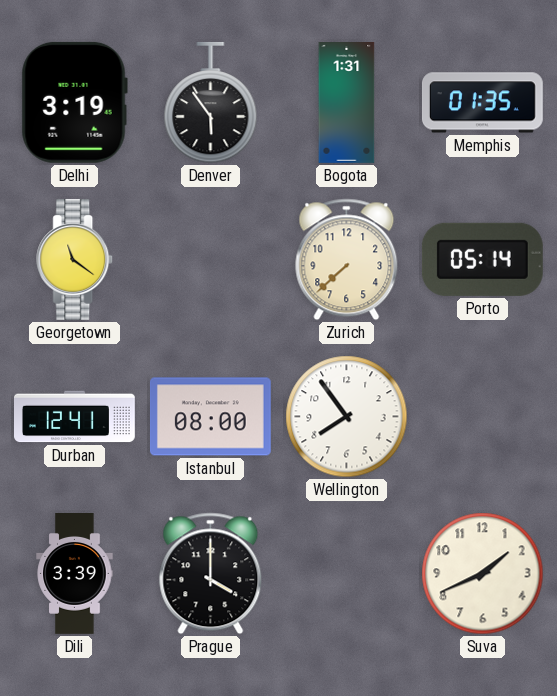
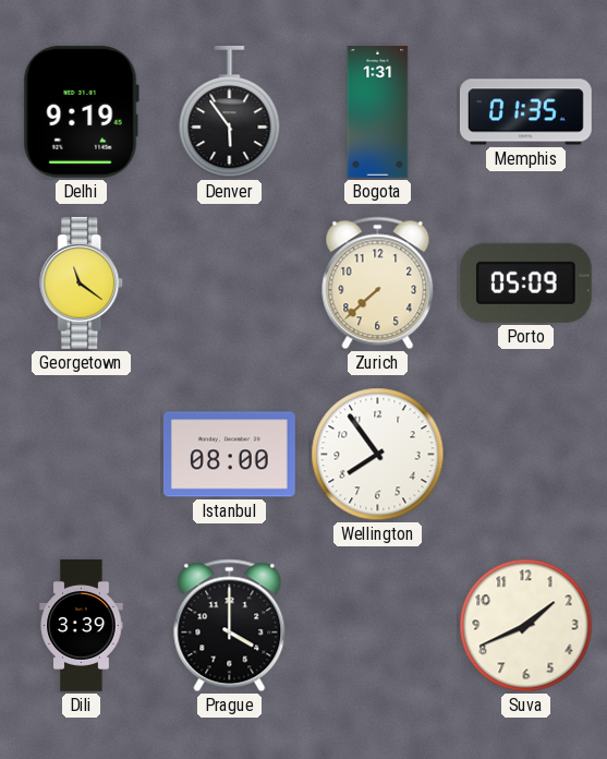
Delhi: 3:19 -> 9:19 (81, 111)
Porto: 05:14 -> 05:09 (525, 282)
Durban: 12:41 -> none (75, 417)
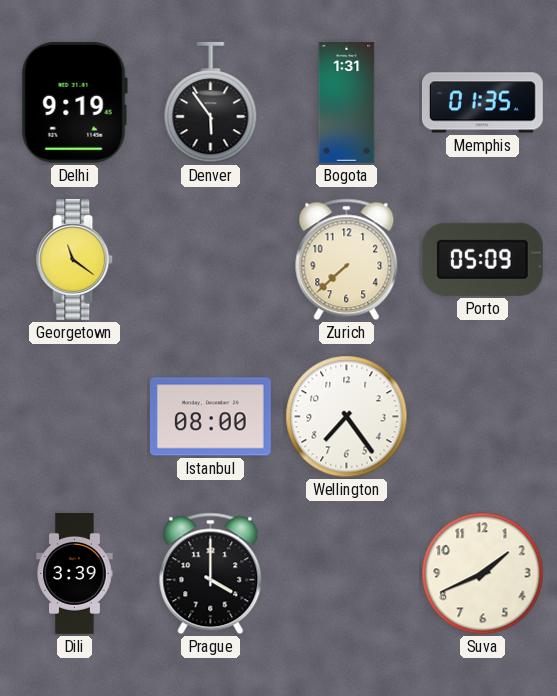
Wellington: 7:54 -> 7:24 (347, 417)
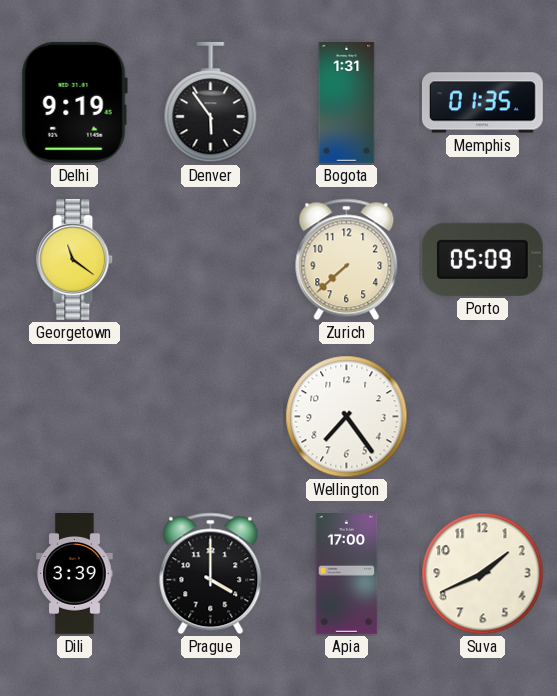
Istanbul: 08:00 -> none (210, 417)
Apia: none -> 17:00 (347, 574)
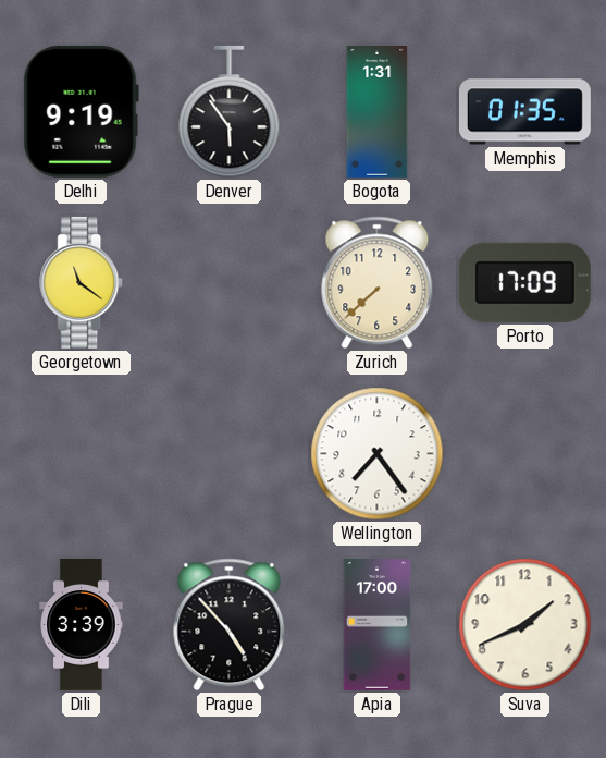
Porto: 05:09 -> 17:09 (524, 282)
Prague: 4:00 -> 4:53 (230, 625)
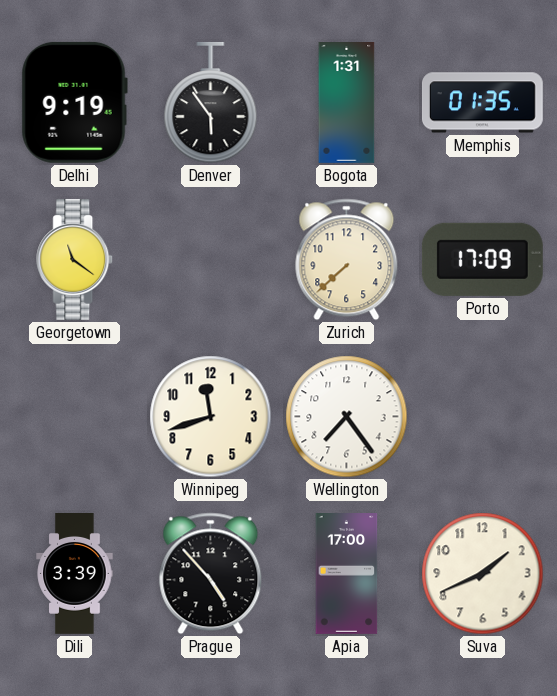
Winnipeg: none -> 11:42 (211, 417)
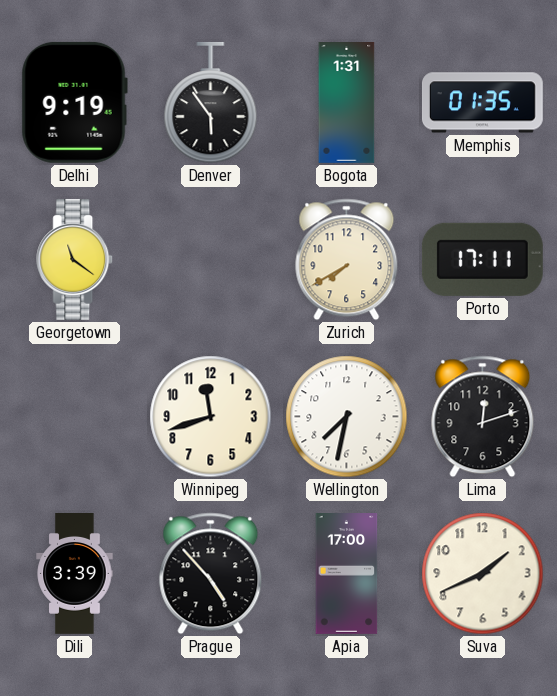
Zurich: 7:38 -> 7:40 (347, 260)
Porto: 17:09 -> 17:11 (482, 259)
Wellington: 7:24 -> 7:32 (347, 417)
Lima: none -> 12:12 (483, 417)
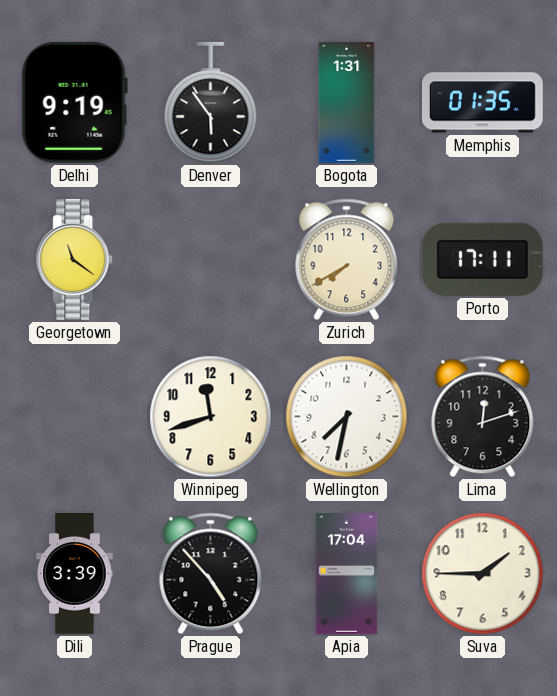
Apia: 17:00 -> 17:04 (347, 574)
Suva: 1:41 -> 1:45 (483, 574)
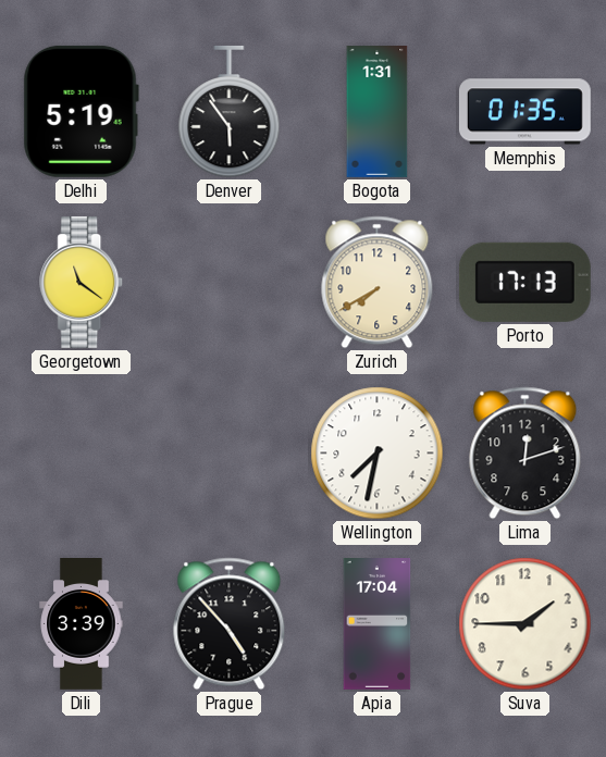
Delhi: 9:19 -> 5:19 (81, 111)
Porto: 17:11 -> 17:13 (524, 282)
Winnipeg: 11:42 -> none (211, 417)
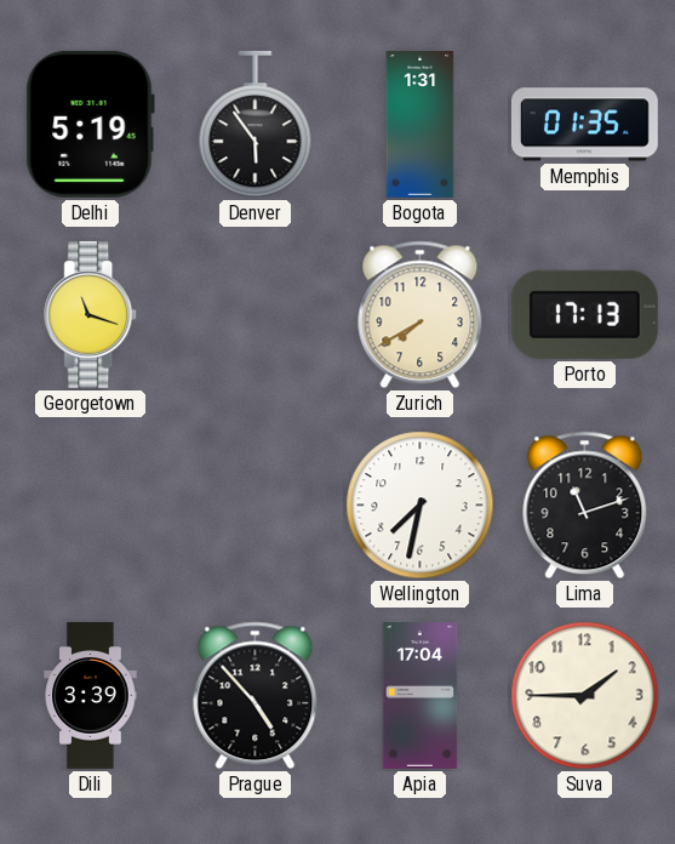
Georgetown: 11:21 -> 11:18 (91, 314)
Lima: 12:12 -> 11:12 (585, 506)
